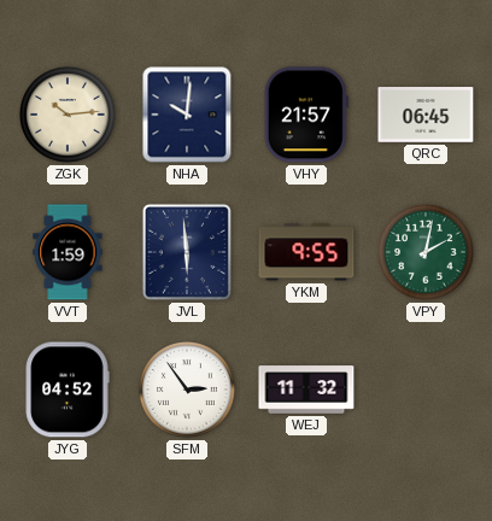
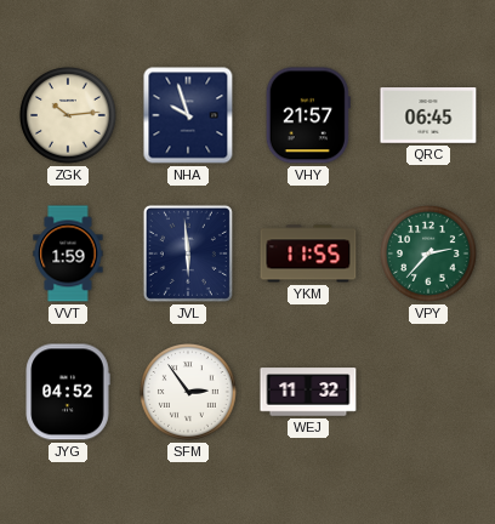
NHA: 10:01 -> 9:57 (188, 115)
YKM: 9:55 -> 11:55 (308, 254)
VPY: 2:02 -> 2:37 (429, 255)
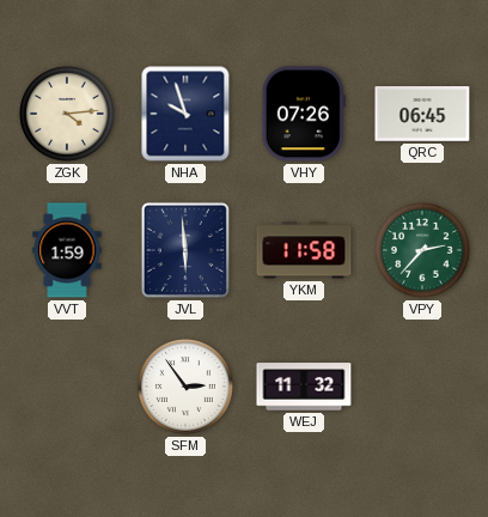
ZGK: 10:14 -> 4:14 (68, 115)
VHY: 21:57 -> 07:26 (304, 114)
YKM: 11:55 -> 11:58 (304, 250)
JYG: 04:52 -> none (68, 392)
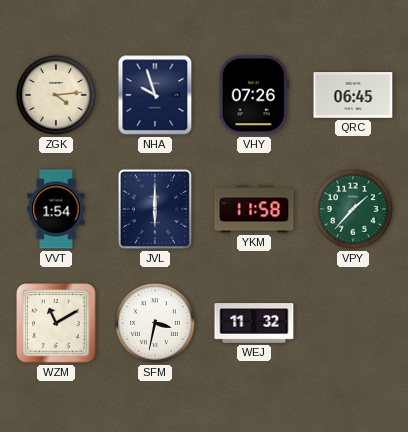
VVT: 1:59 -> 1:54 (56, 209)
JVL: 5:59 -> 6:00 (155, 209)
VPY: 2:37 -> 1:37 (354, 210)
WZM: none -> 11:10 (56, 323)
SFM: 2:54 -> 3:32 (156, 324)
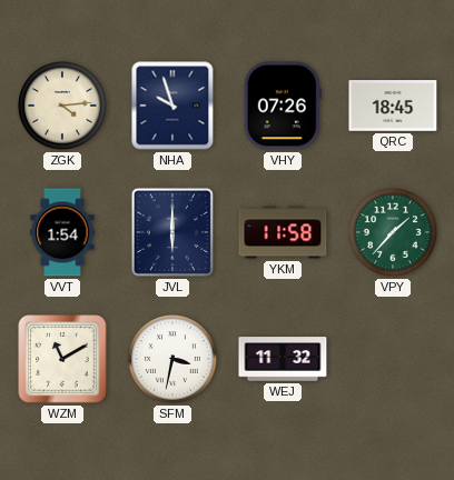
QRC: 06:45 -> 18:45 (393, 106)
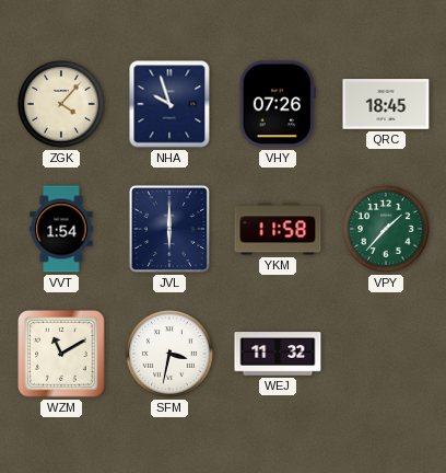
ZGK: 4:14 -> 4:07 (62, 105)
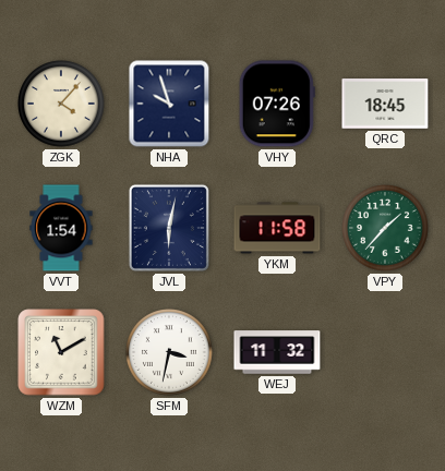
JVL: 6:00 -> 6:02 (169, 228)
